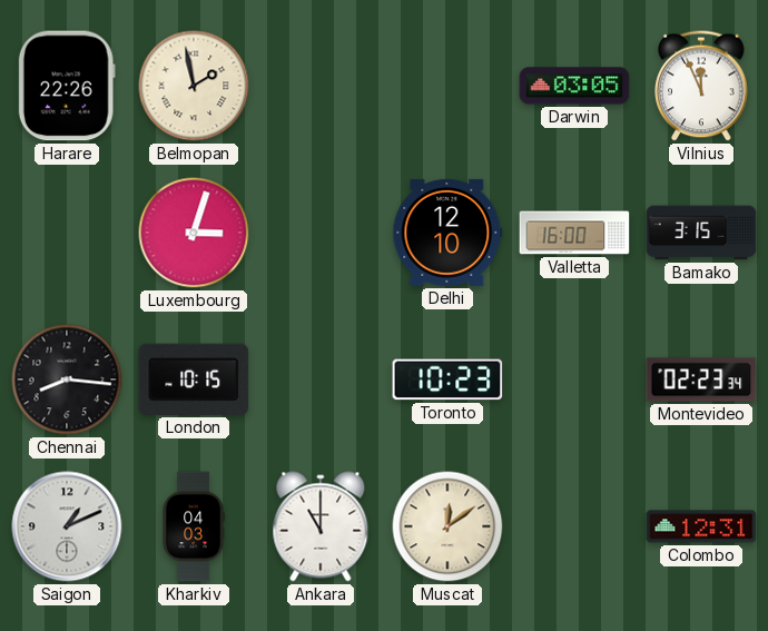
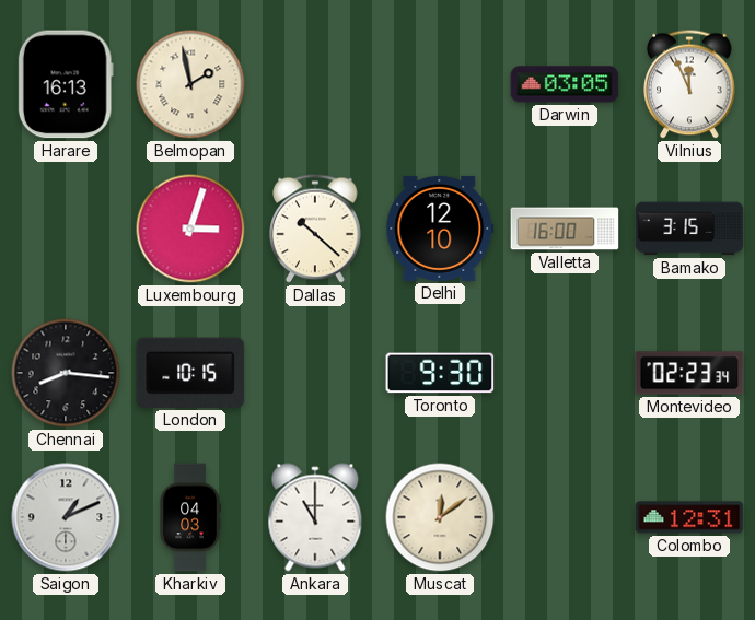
Harare: 22:26 -> 16:13 (66, 84)
Dallas: none -> 10:22 (315, 229)
Toronto: 10:23 -> 9:30 (440, 373)
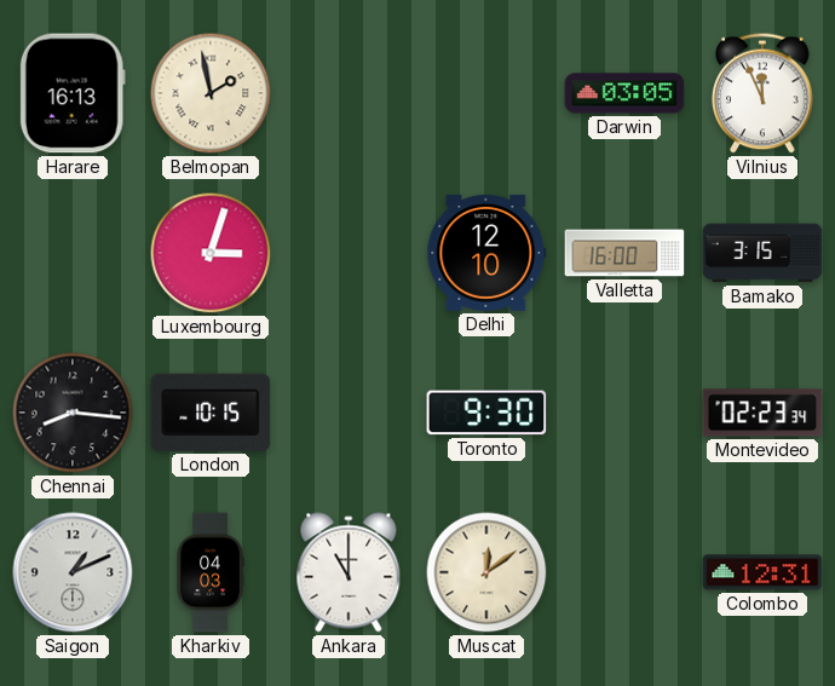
Dallas: 10:22 -> none (315, 229)
